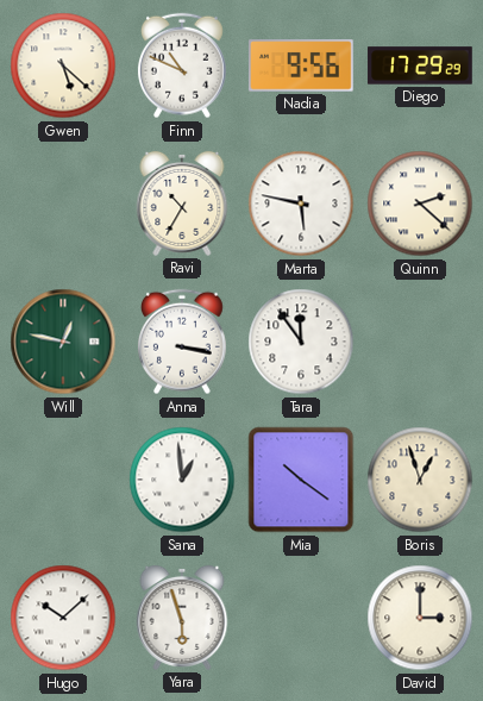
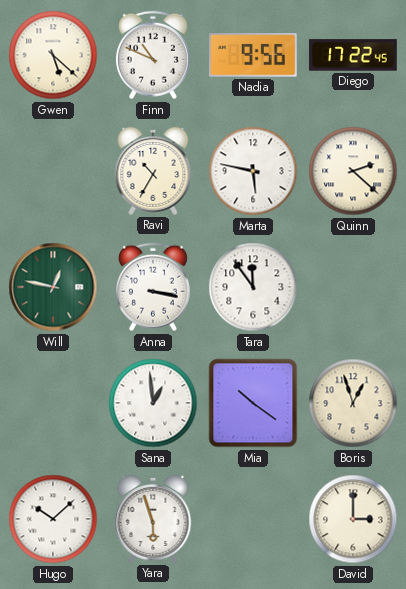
Diego: 17:29 -> 17:22 (353, 55)
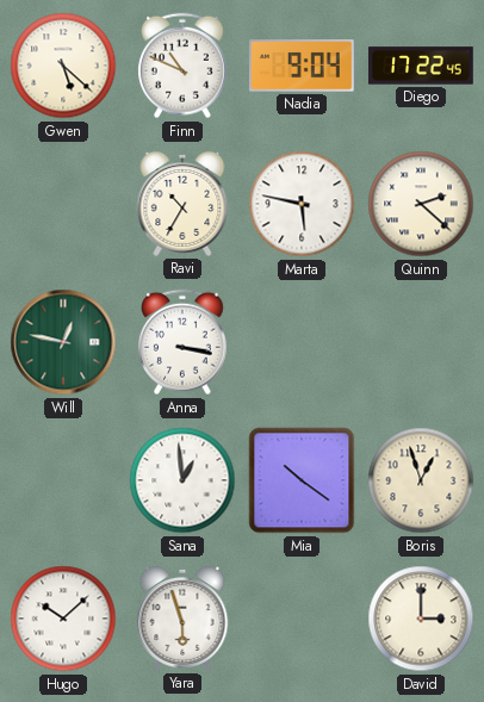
Nadia: 9:56 -> 9:04 (303, 66)
Tara: 11:54 -> none (253, 287)
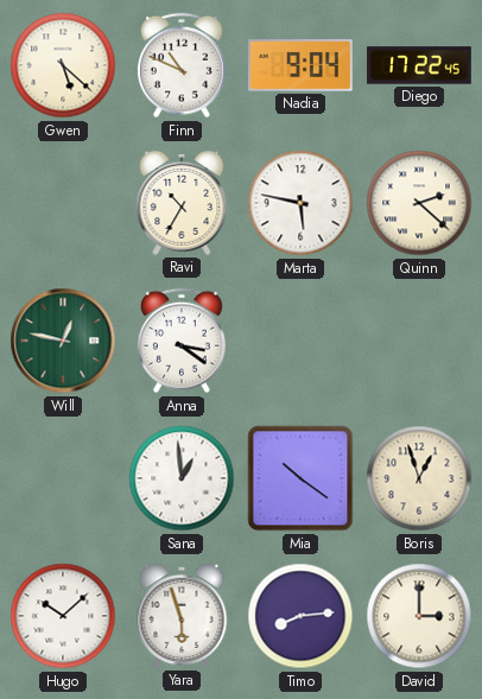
Anna: 3:17 -> 3:21 (182, 341)
Timo: none -> 8:14 (300, 616)
